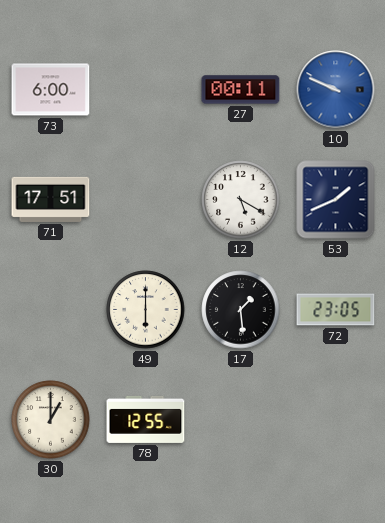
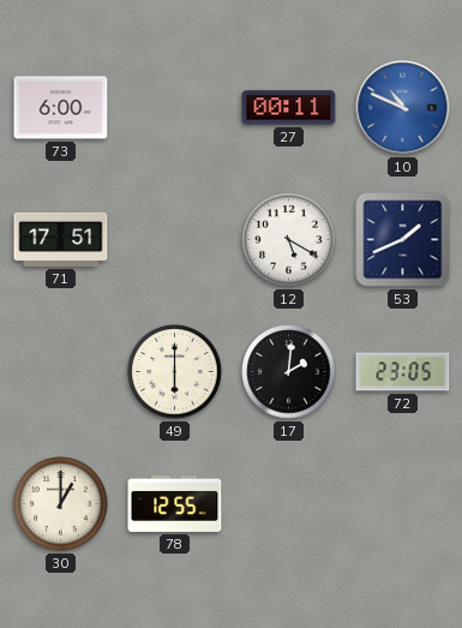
10: 9:49 -> 10:49 (403, 108)
17: 1:29 -> 2:01 (289, 372)
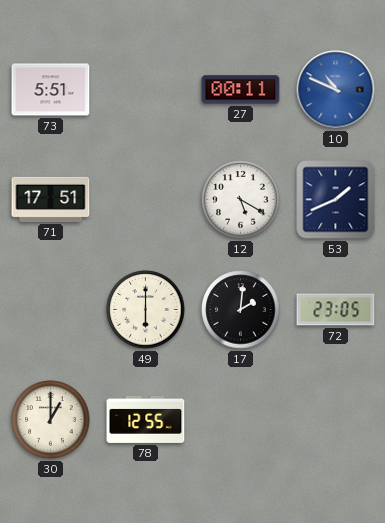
73: 6:00 -> 5:51 (51, 90)
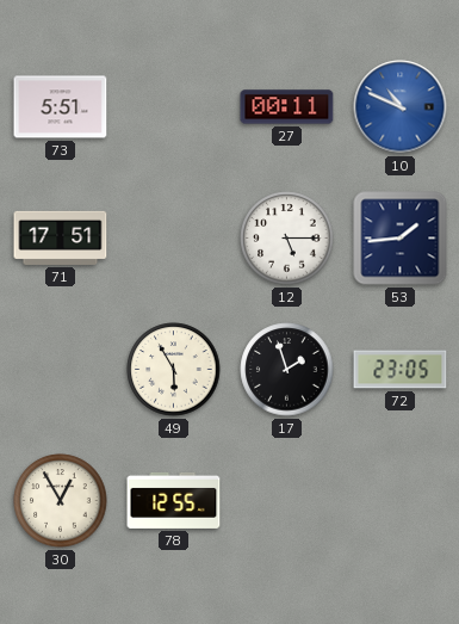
12: 5:20 -> 5:15 (287, 239)
53: 1:41 -> 1:44 (401, 239)
49: 6:00 -> 5:55 (174, 370)
17: 2:01 -> 1:57 (287, 370)
30: 1:00 -> 12:55 (61, 501)
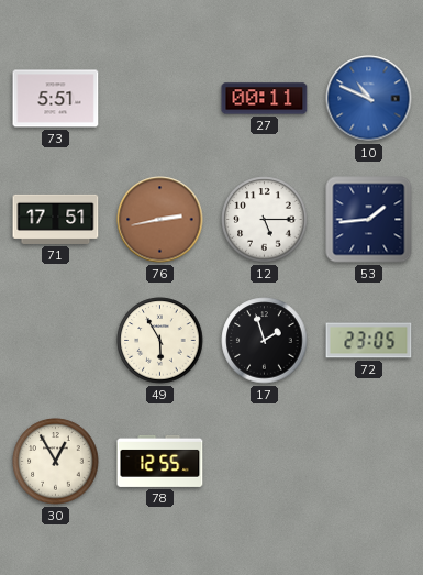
76: none -> 2:43 (160, 220)
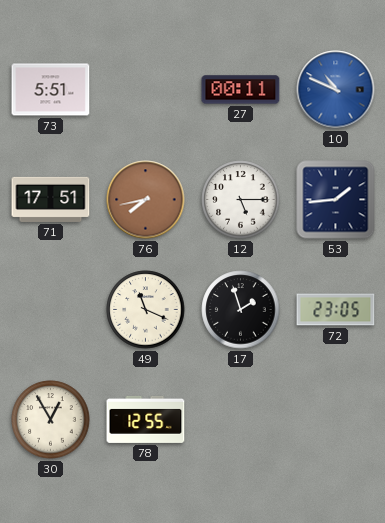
76: 2:43 -> 7:43 (146, 200)
49: 5:55 -> 11:19 (146, 310)
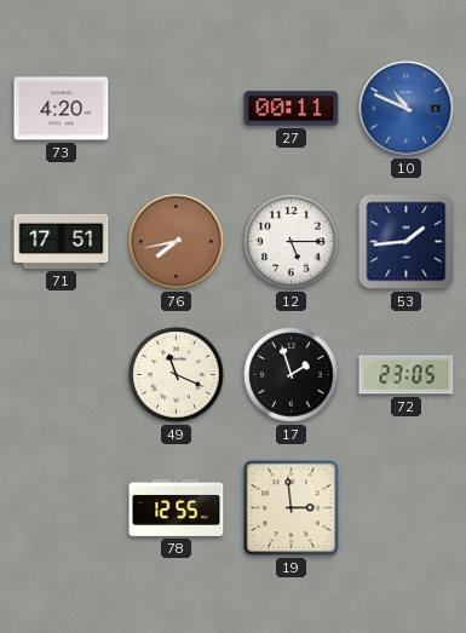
73: 5:51 -> 4:20 (62, 109)
30: 12:55 -> none (51, 420)
19: none -> 2:59 (292, 508)
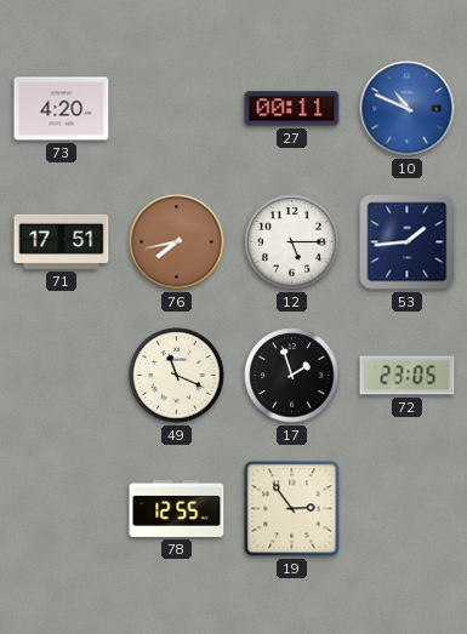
19: 2:59 -> 2:54 (292, 509)
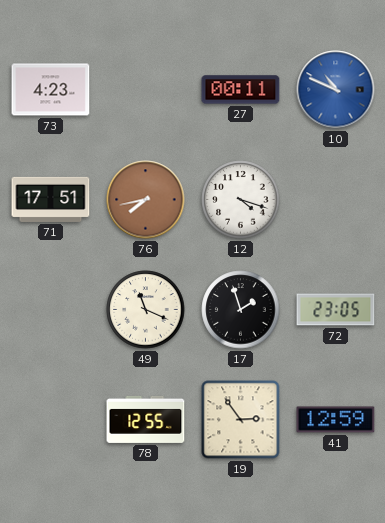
73: 4:20 -> 4:23 (51, 90)
12: 5:15 -> 4:18 (241, 200)
53: 1:44 -> none (408, 242)
41: none -> 12:59 (336, 420)
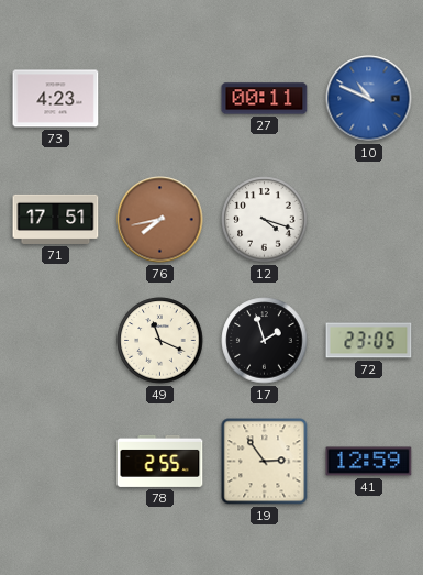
78: 12:55 -> 2:55 (160, 461)
